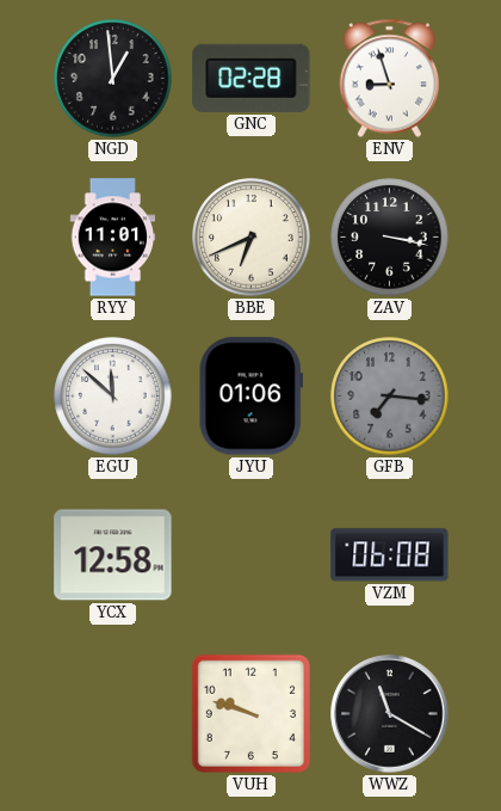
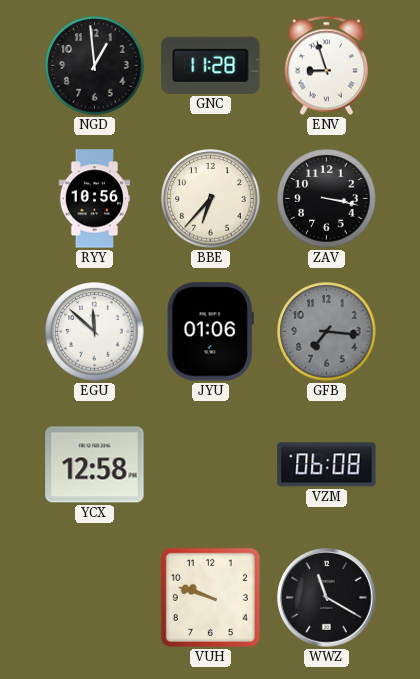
GNC: 02:28 -> 11:28 (211, 65)
RYY: 11:01 -> 10:56 (95, 199)
BBE: 6:41 -> 6:37 (211, 199)
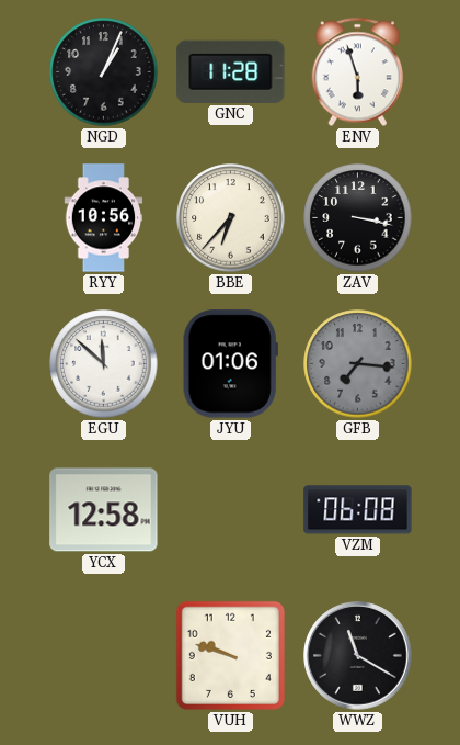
NGD: 12:59 -> 1:04 (104, 72)
ENV: 8:57 -> 5:57 (357, 72)
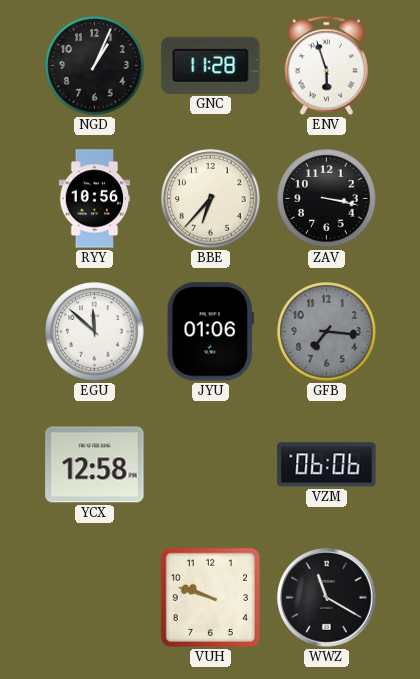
VZM: 06:08 -> 06:06 (327, 465)
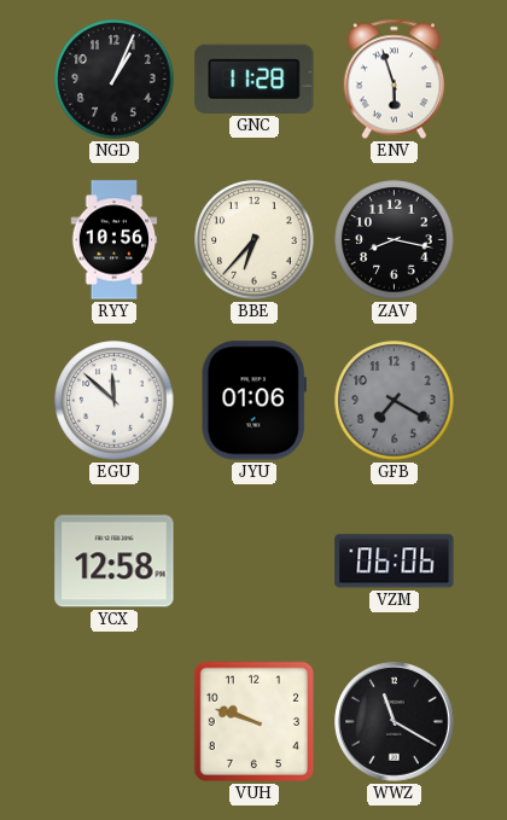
ZAV: 3:17 -> 8:17 (395, 240)
GFB: 7:16 -> 7:20 (395, 401)
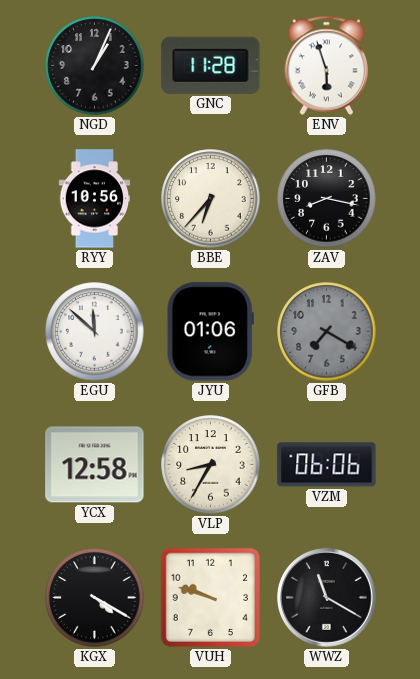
VLP: none -> 8:35 (211, 465)
KGX: none -> 4:20 (95, 598)
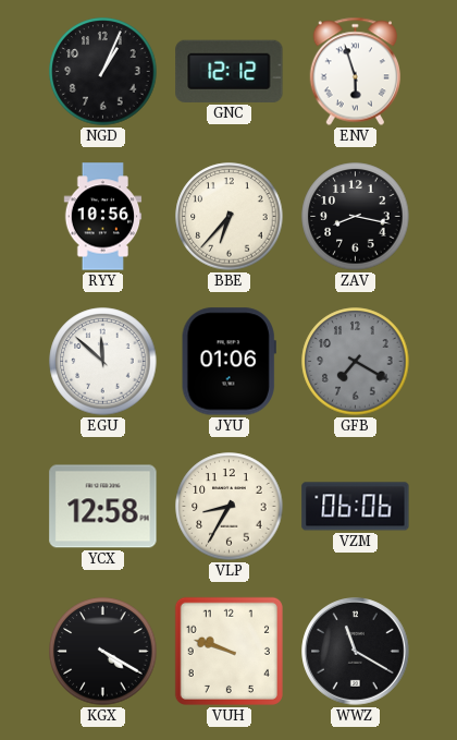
GNC: 11:28 -> 12:12 (230, 71)
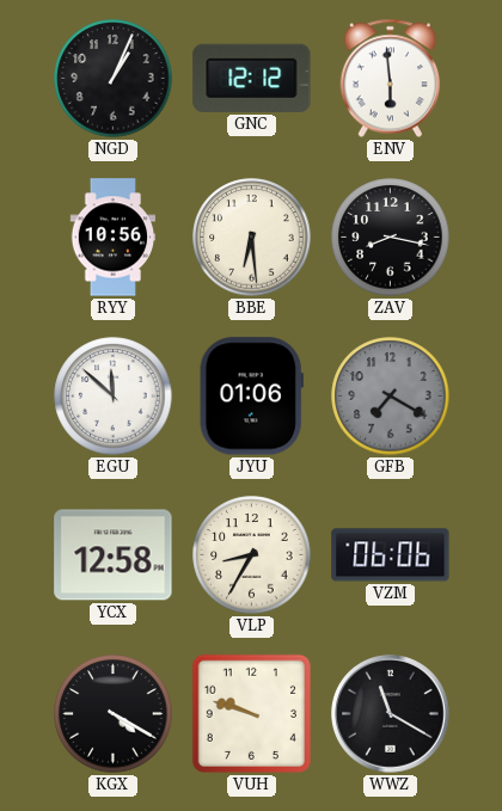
ENV: 5:57 -> 5:59 (390, 79)
BBE: 6:37 -> 6:29 (252, 238)
